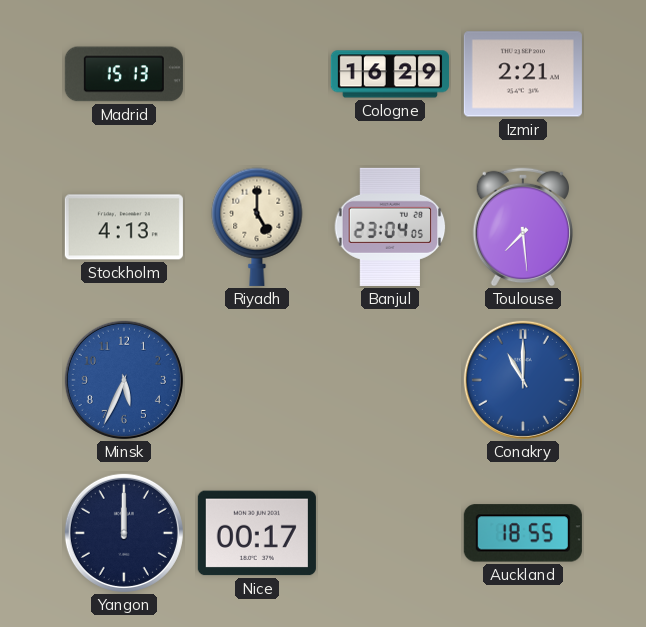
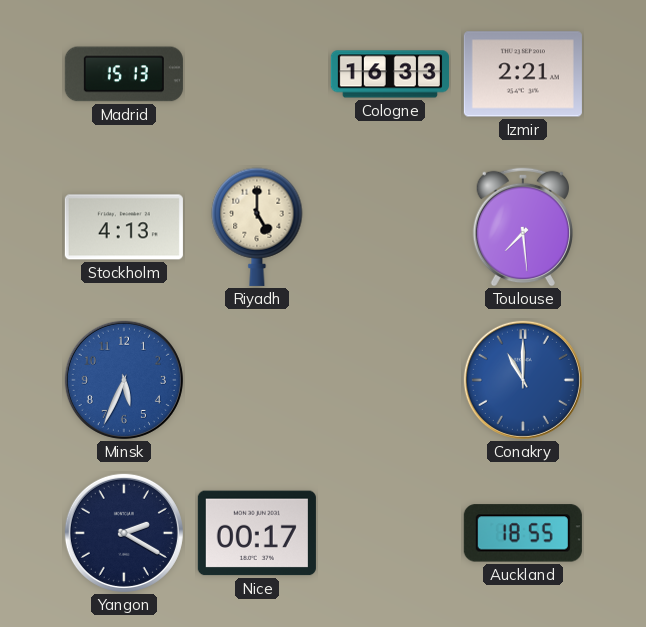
Cologne: 16:29 -> 16:33 (390, 74)
Banjul: 23:04 -> none (390, 227)
Yangon: 12:00 -> 2:20 (124, 533)
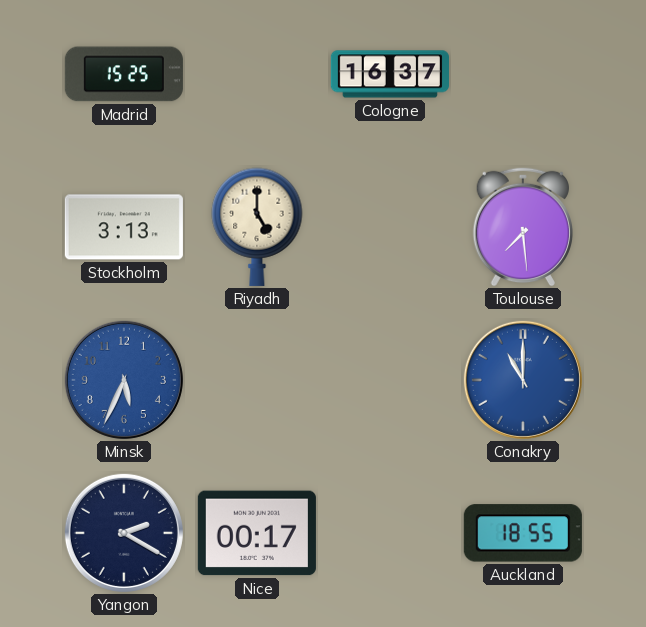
Madrid: 15:13 -> 15:25 (124, 74)
Cologne: 16:33 -> 16:37 (390, 74)
Izmir: 2:21 -> none (523, 74)
Stockholm: 4:13 -> 3:13 (124, 227)
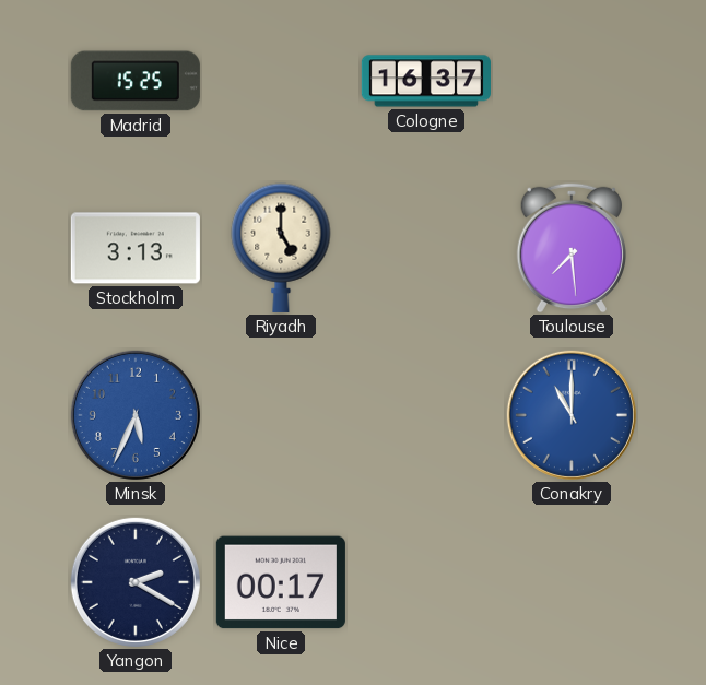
Auckland: 18:55 -> none (523, 533)
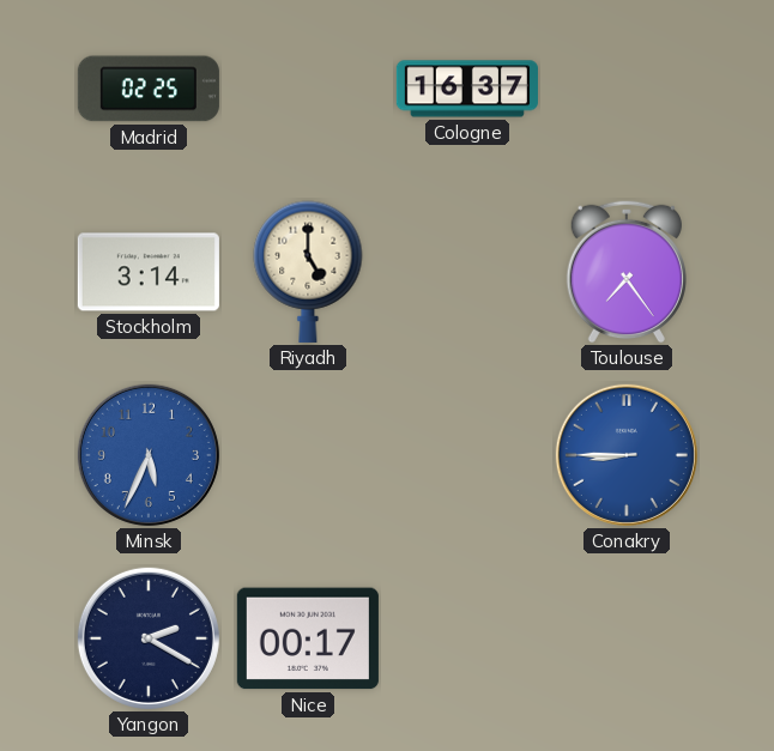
Madrid: 15:25 -> 02:25 (149, 89)
Stockholm: 3:13 -> 3:14 (149, 272)
Toulouse: 7:29 -> 7:24 (625, 272)
Conakry: 11:00 -> 8:45 (627, 455)
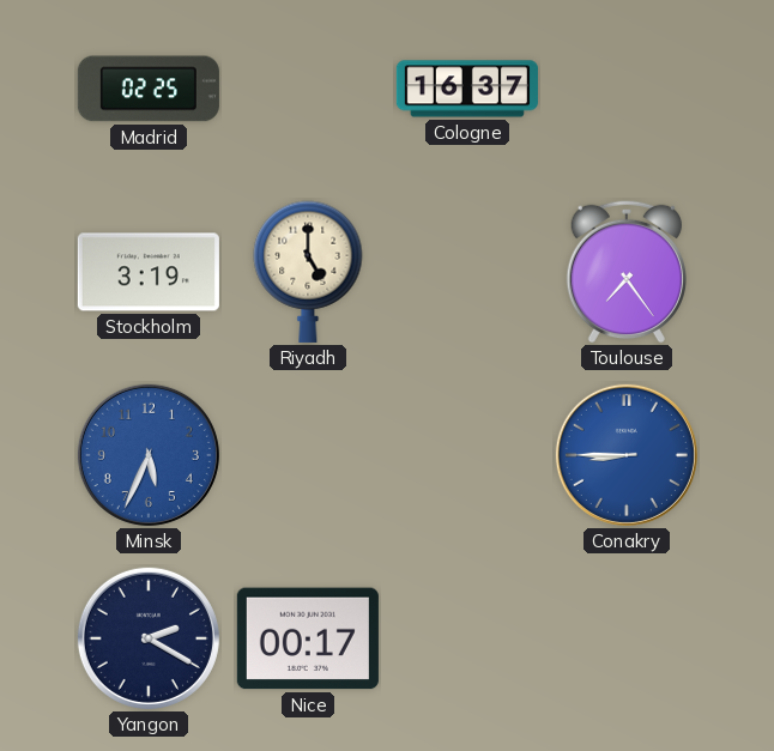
Stockholm: 3:14 -> 3:19 (149, 272)
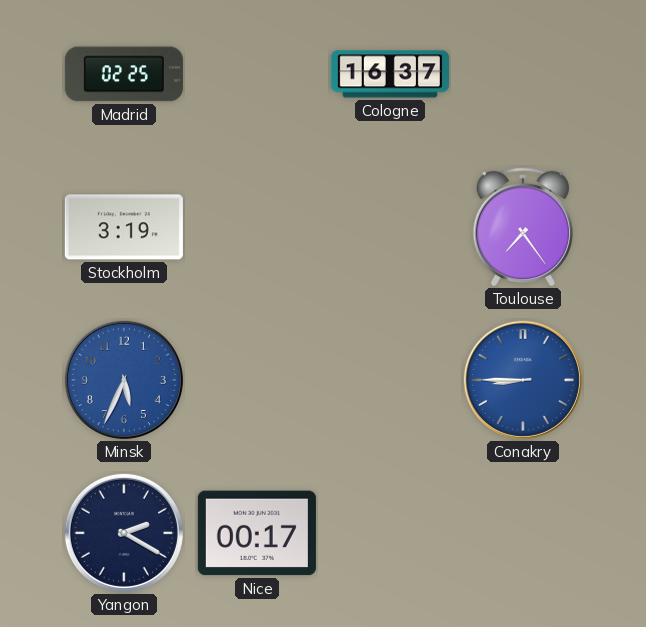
Riyadh: 5:00 -> none (308, 272)
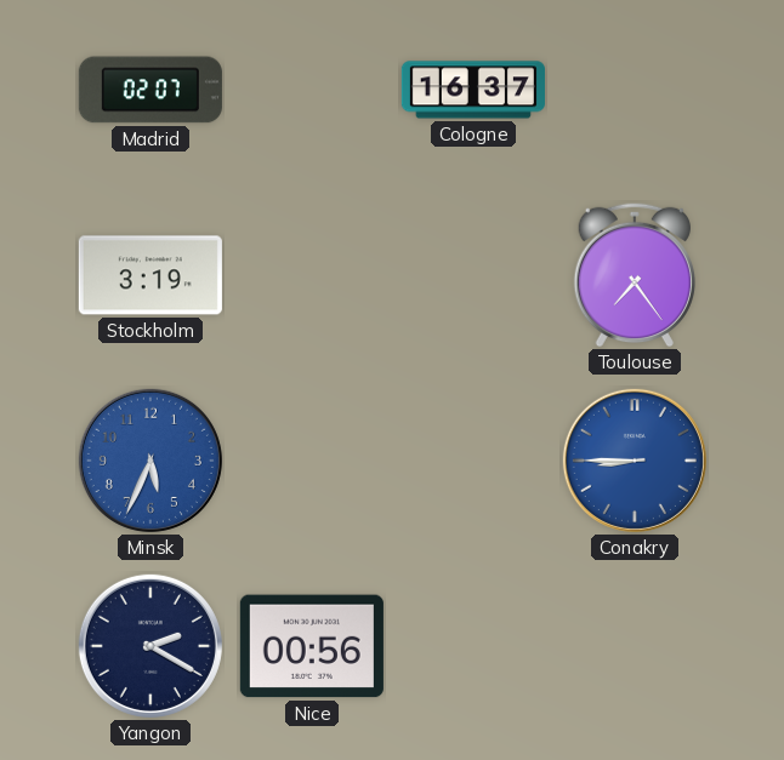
Madrid: 02:25 -> 02:07 (150, 90)
Nice: 00:17 -> 00:56 (312, 646)
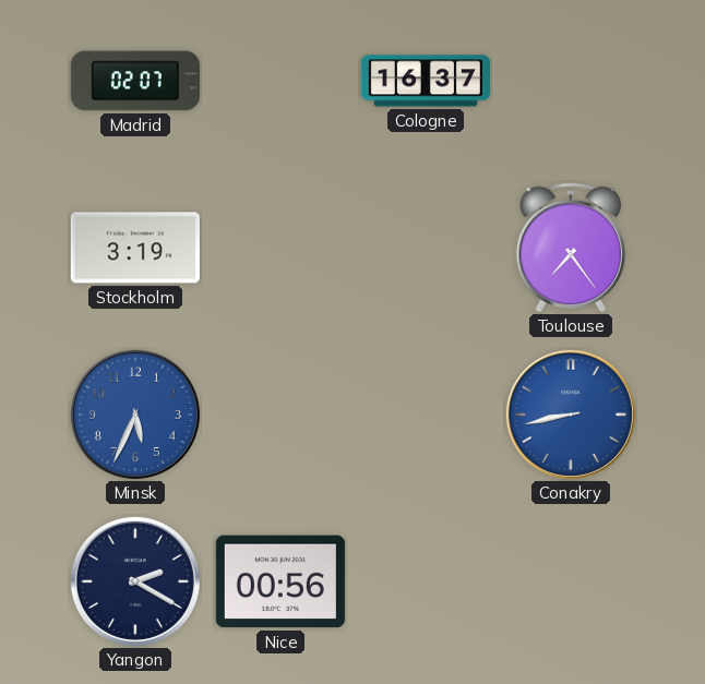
Conakry: 8:45 -> 8:43 (571, 415)
